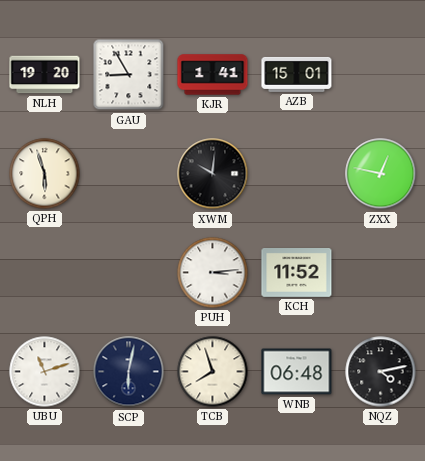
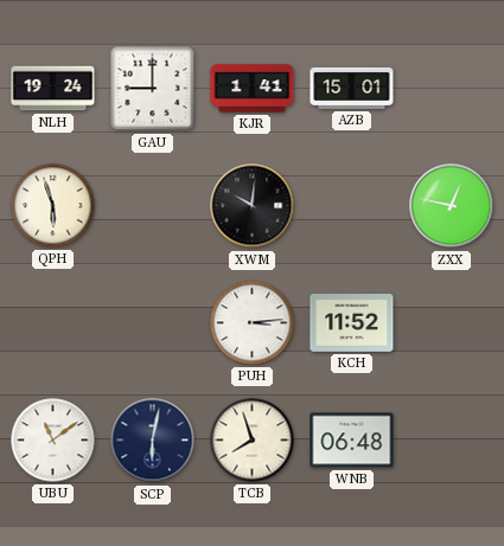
NLH: 19:20 -> 19:24 (53, 89)
GAU: 8:55 -> 9:00 (153, 89)
UBU: 11:12 -> 11:09 (53, 441)
NQZ: 4:13 -> none (381, 372)
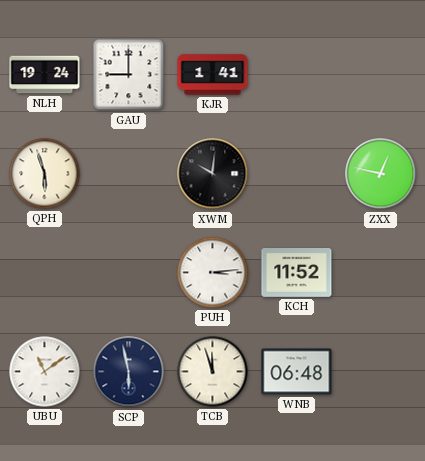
AZB: 15:01 -> none (352, 88)
SCP: 6:02 -> 5:58 (129, 372)
TCB: 7:57 -> 11:57 (213, 372)
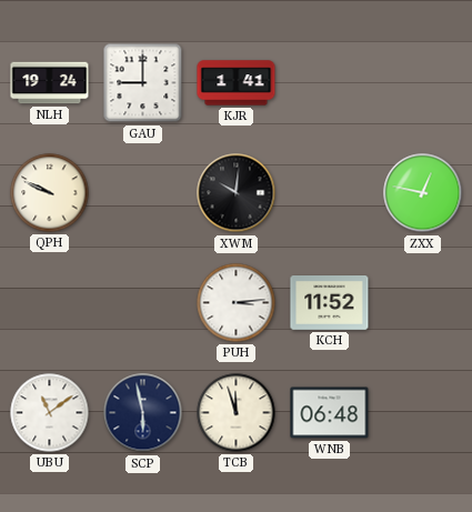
QPH: 5:57 -> 9:49 (50, 193)
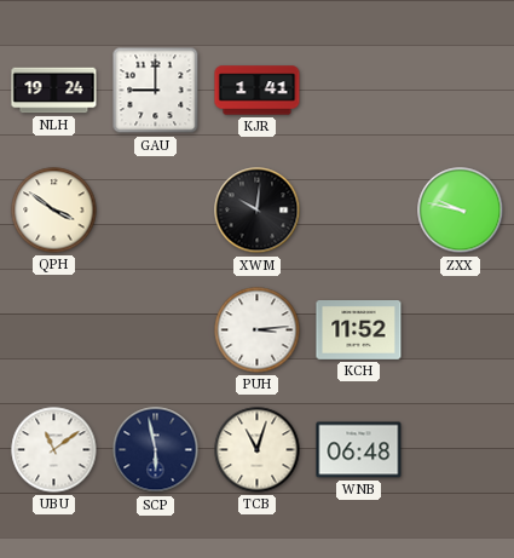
QPH: 9:49 -> 3:51 (54, 211)
ZXX: 12:47 -> 9:47 (461, 211)
TCB: 11:57 -> 11:03 (258, 450)
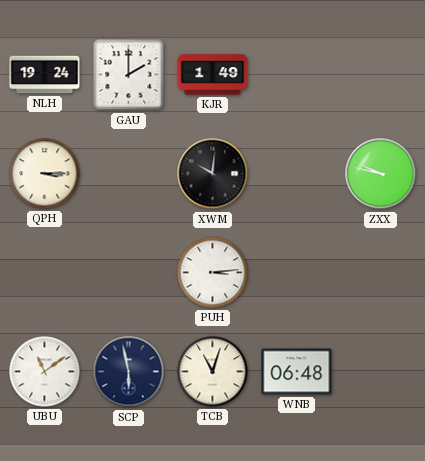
GAU: 9:00 -> 2:00 (129, 75)
KJR: 1:41 -> 1:49 (213, 75)
QPH: 3:51 -> 3:15 (45, 174)
KCH: 11:52 -> none (359, 330)
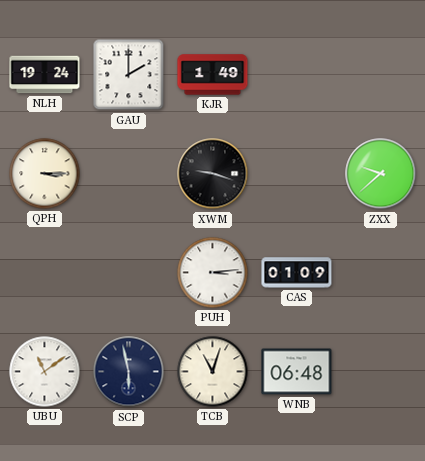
XWM: 10:01 -> 9:18 (213, 174)
ZXX: 9:47 -> 9:38 (381, 174)
CAS: none -> 01:09 (297, 273)
